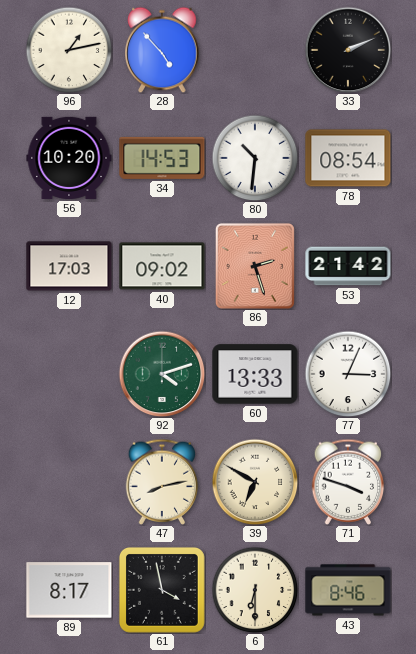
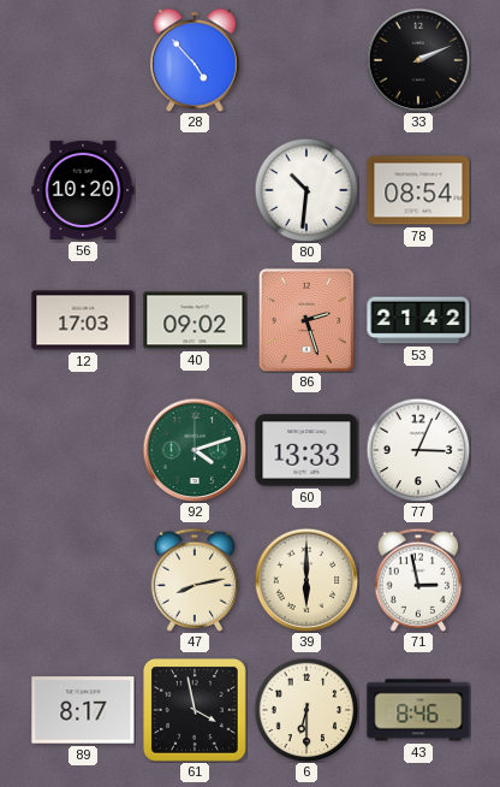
96: 1:13 -> none (69, 50)
34: 14:53 -> none (162, 158)
39: 6:50 -> 6:00 (306, 580)
71: 3:48 -> 2:58 (418, 580)
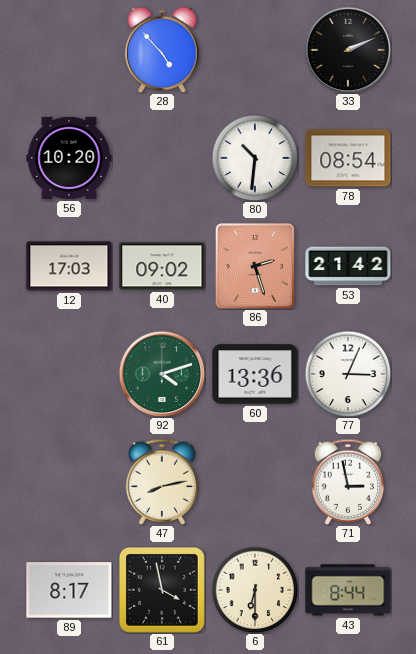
60: 13:33 -> 13:36 (255, 374)
39: 6:00 -> none (306, 580)
43: 8:46 -> 8:44 (348, 590)
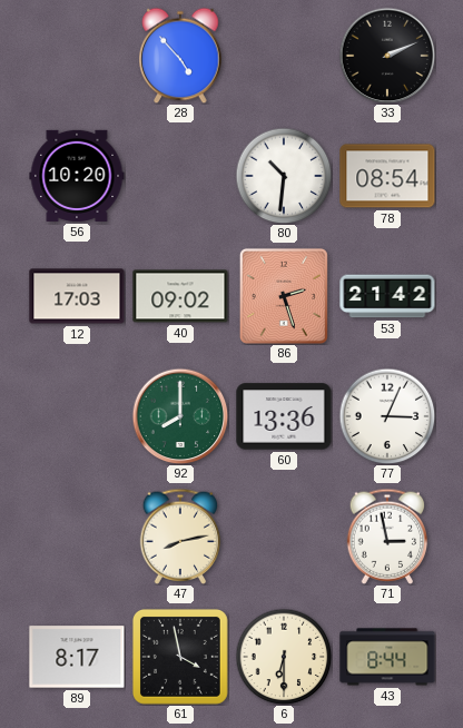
92: 4:12 -> 8:00 (180, 416)
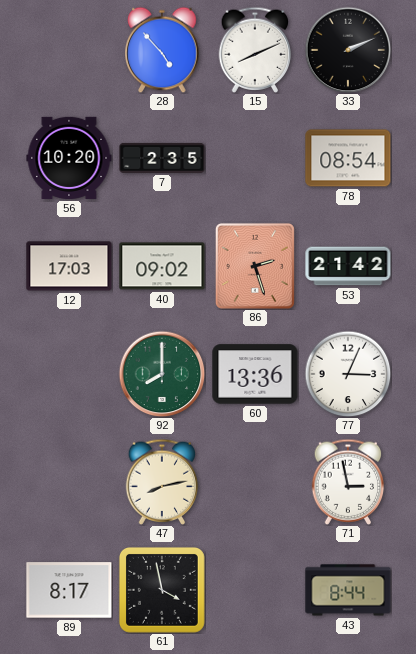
15: none -> 8:11 (255, 50)
7: none -> 2:35 (162, 158)
80: 10:31 -> none (284, 176)
6: 6:30 -> none (284, 657)
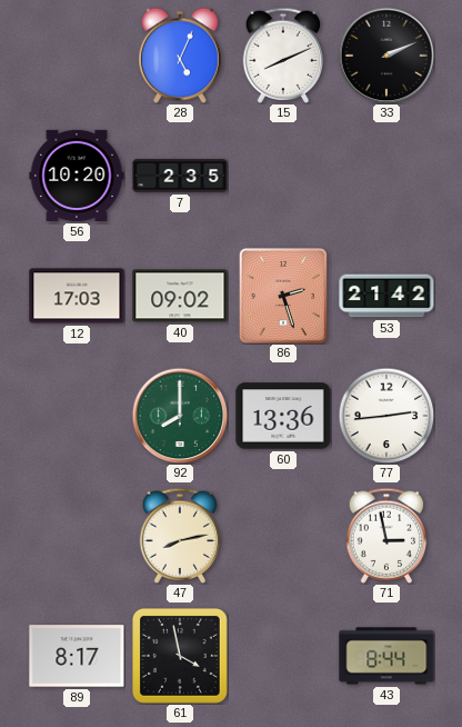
28: 4:53 -> 5:04 (180, 56)
78: 08:54 -> none (348, 158)
77: 3:04 -> 2:44 (386, 416)
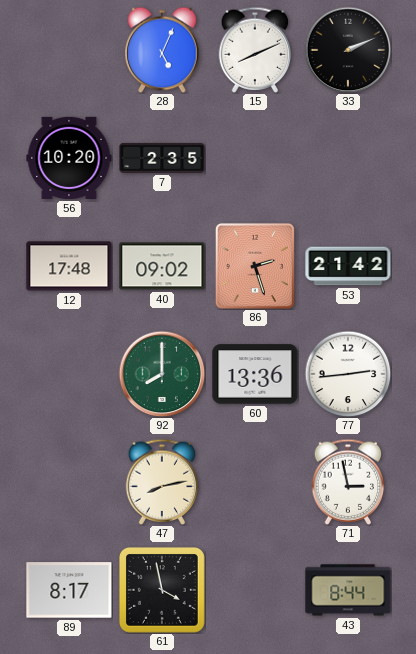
12: 17:03 -> 17:48 (69, 266)
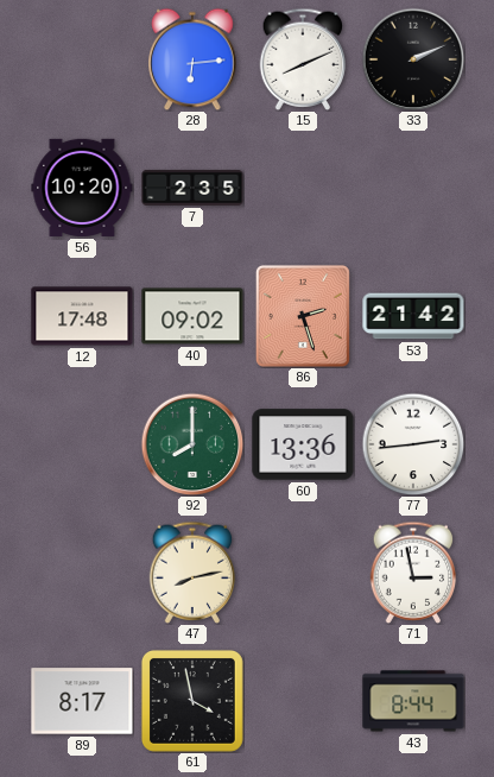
28: 5:04 -> 6:14 (192, 59)
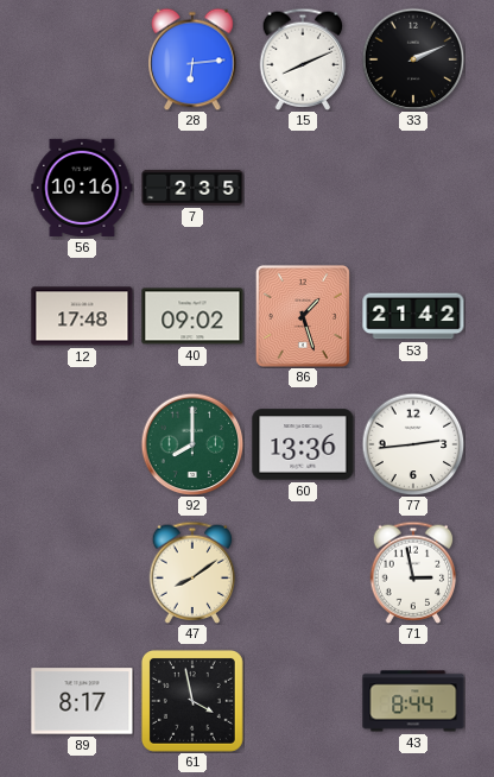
56: 10:20 -> 10:16 (82, 188)
86: 2:27 -> 1:27 (303, 316)
47: 8:13 -> 8:09 (192, 573)
